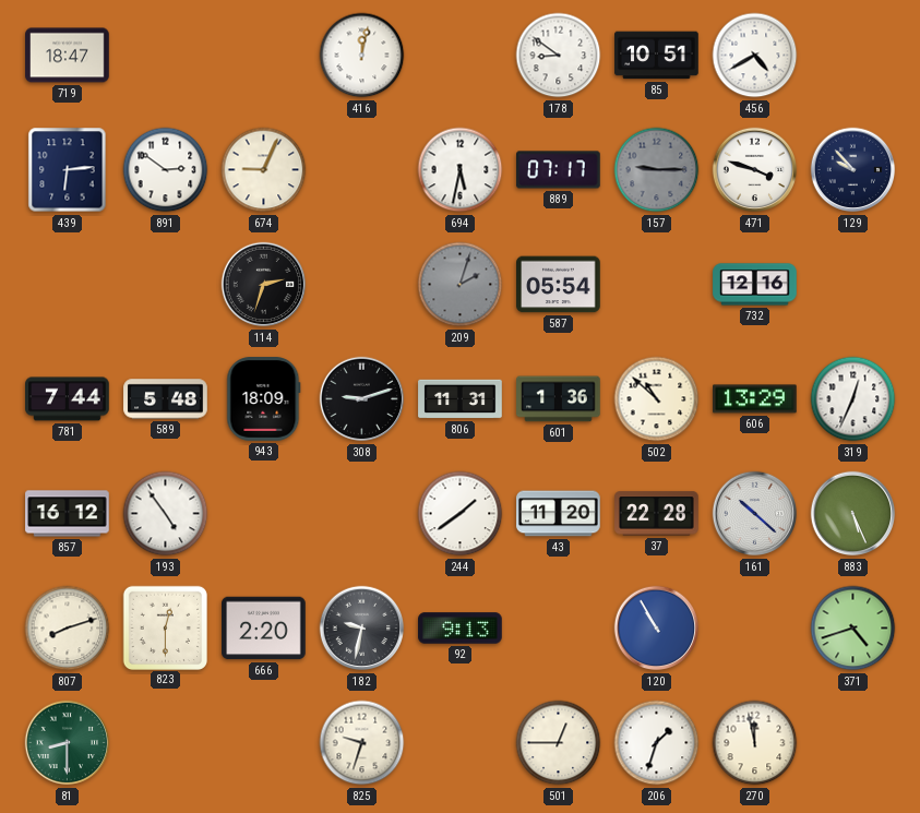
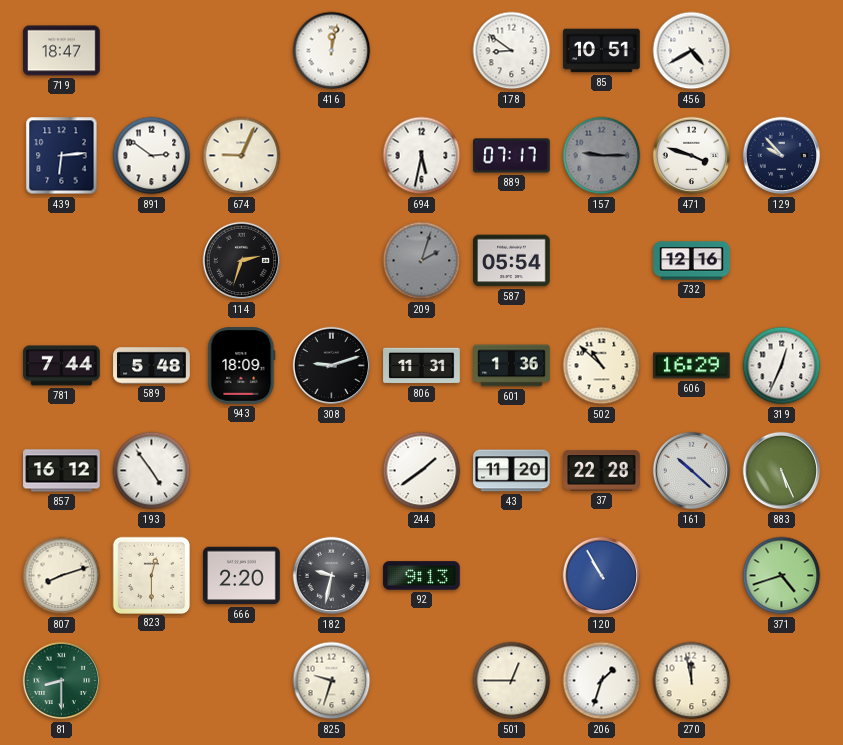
606: 13:29 -> 16:29 (692, 366)
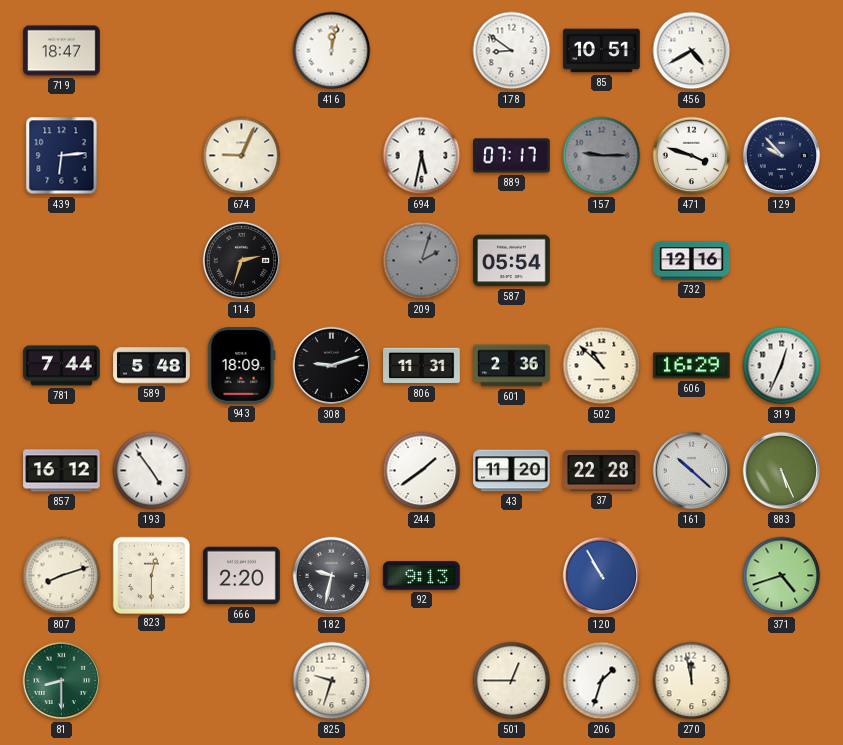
891: 2:51 -> none (152, 156)
601: 1:36 -> 2:36 (512, 366)
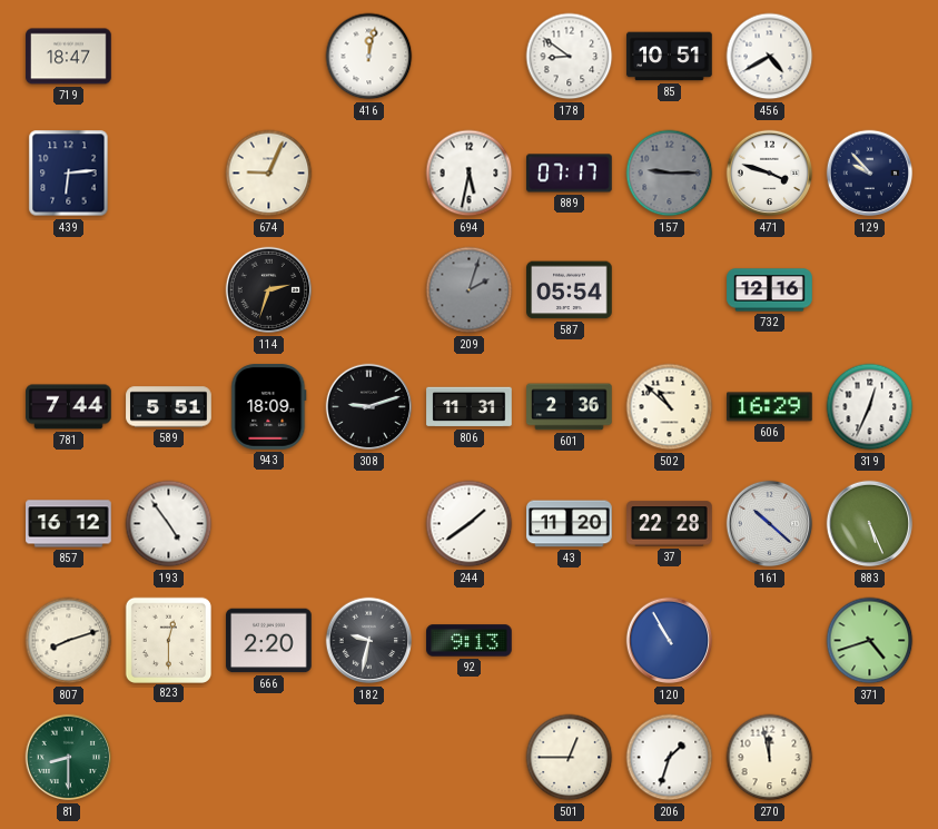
589: 5:48 -> 5:51 (169, 407)
825: 9:33 -> none (332, 681)
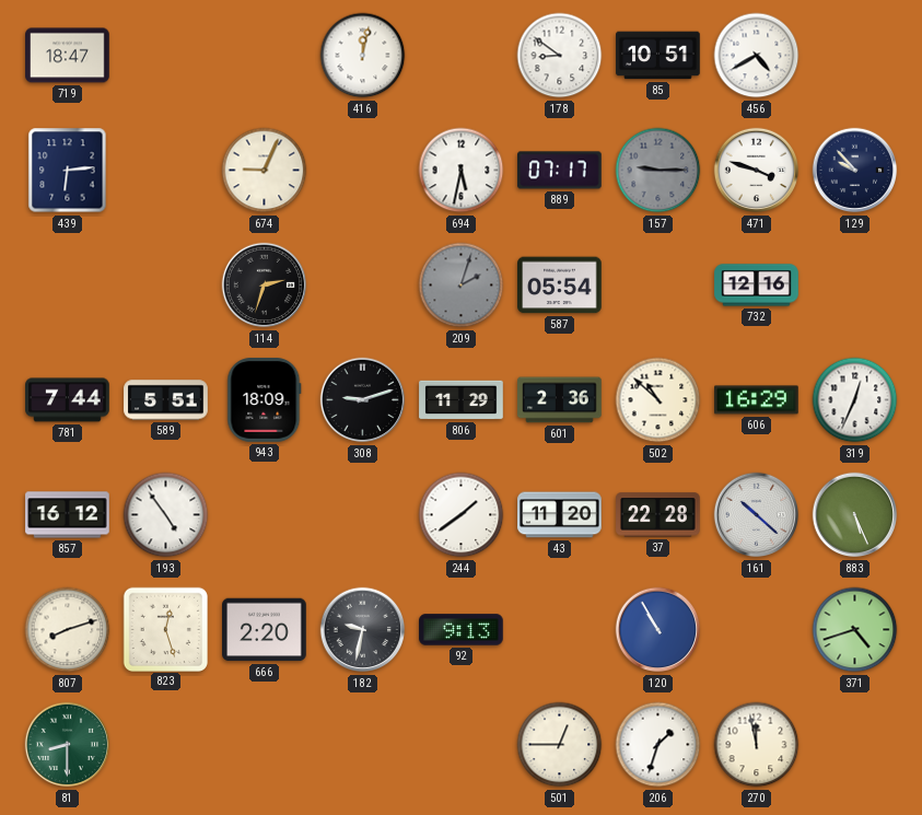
806: 11:31 -> 11:29 (462, 400)
823: 12:30 -> 12:27 (165, 629)
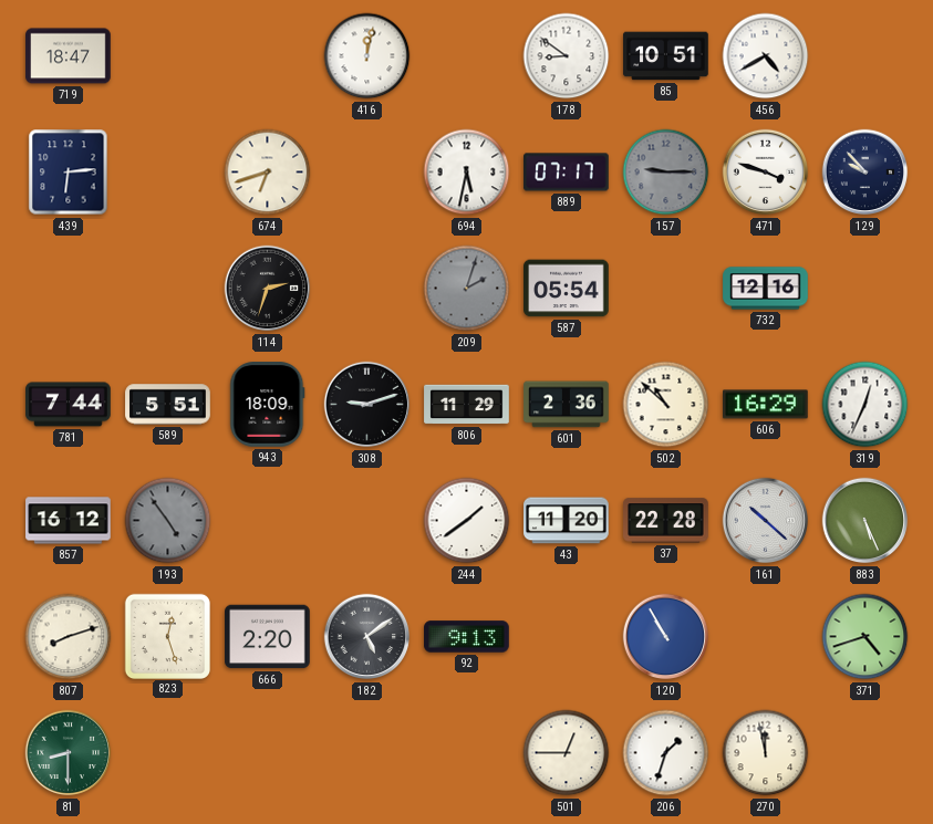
674: 9:04 -> 6:42 (268, 173)
193 dial: white -> grey (168, 521)
182: 9:32 -> 5:09 (367, 637)
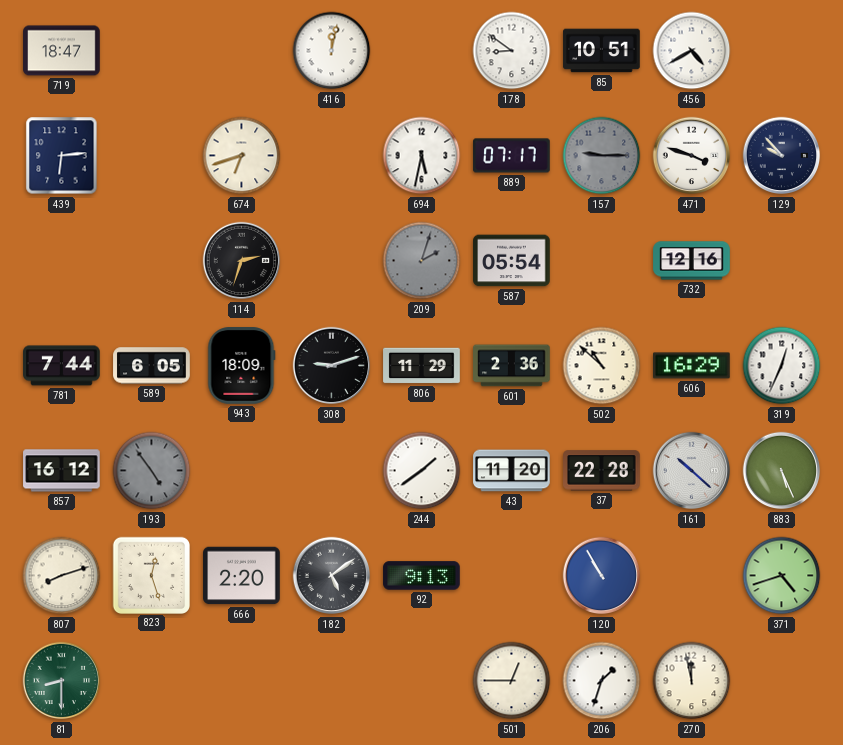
589: 5:51 -> 6:05 (152, 366)
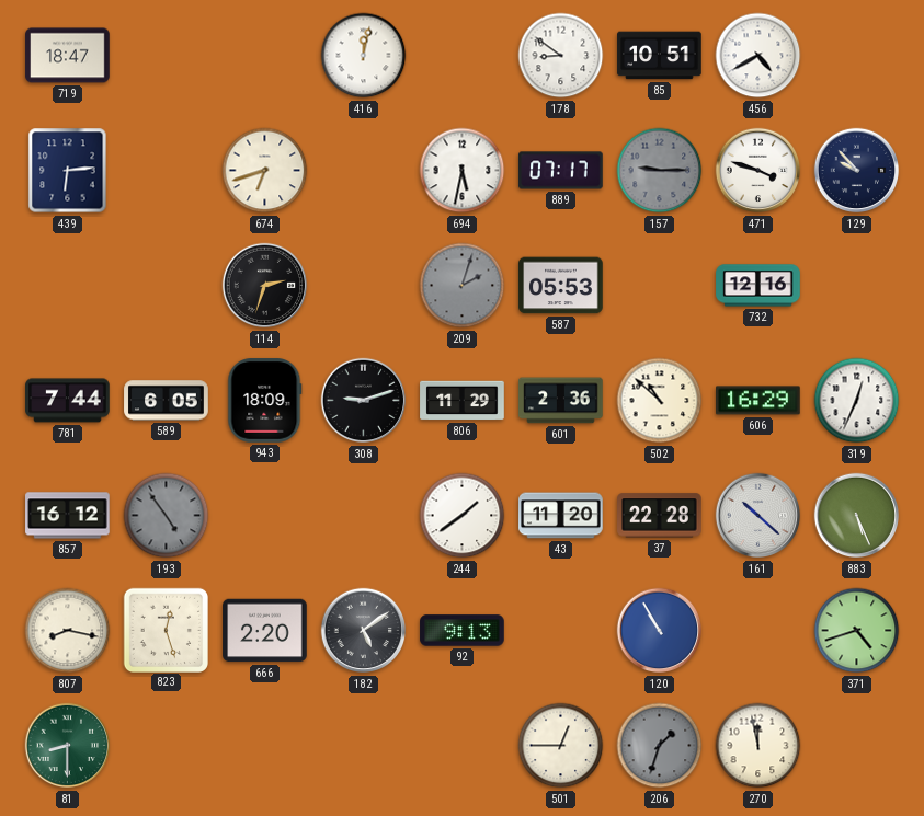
587: 05:54 -> 05:53 (561, 286)
807: 8:12 -> 8:17 (68, 631)
206 dial: white -> grey (660, 746)
